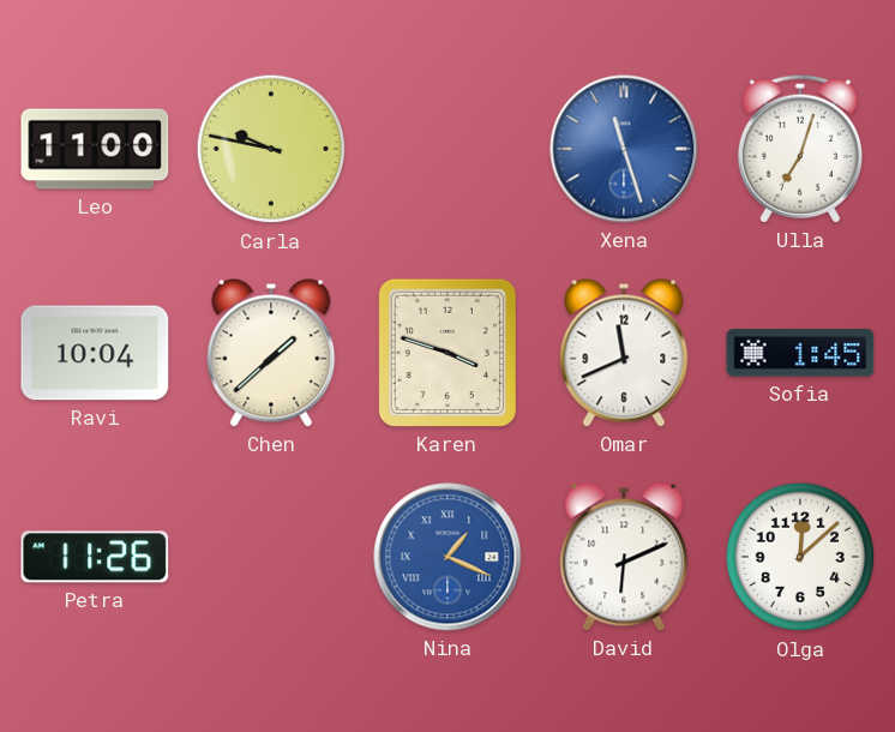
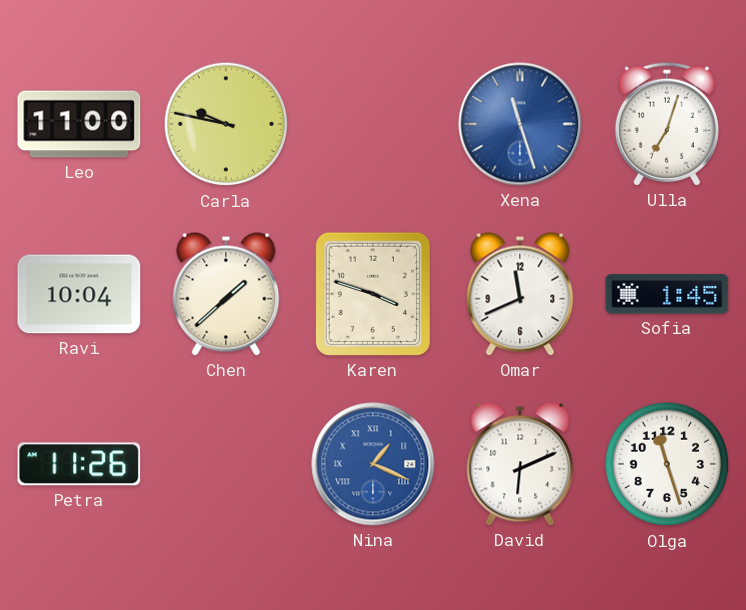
Olga: 12:08 -> 11:27 (667, 464)
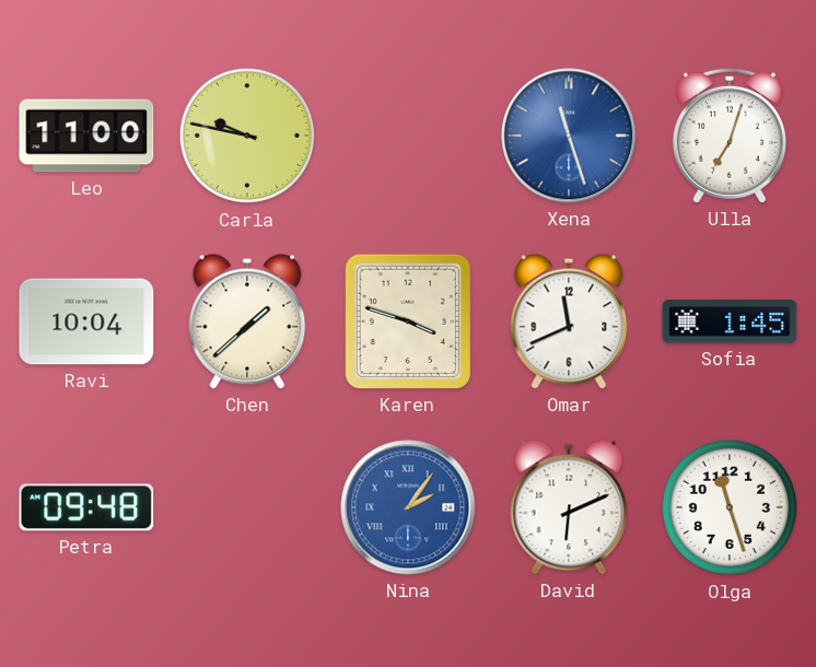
Petra: 11:26 -> 09:48 (86, 507)
Nina: 1:19 -> 2:06 (408, 507)
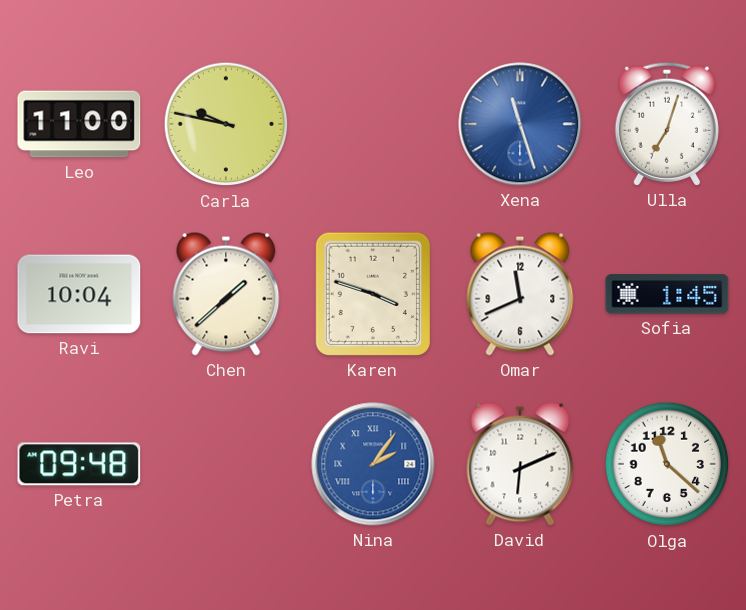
Olga: 11:27 -> 11:22 (667, 464)
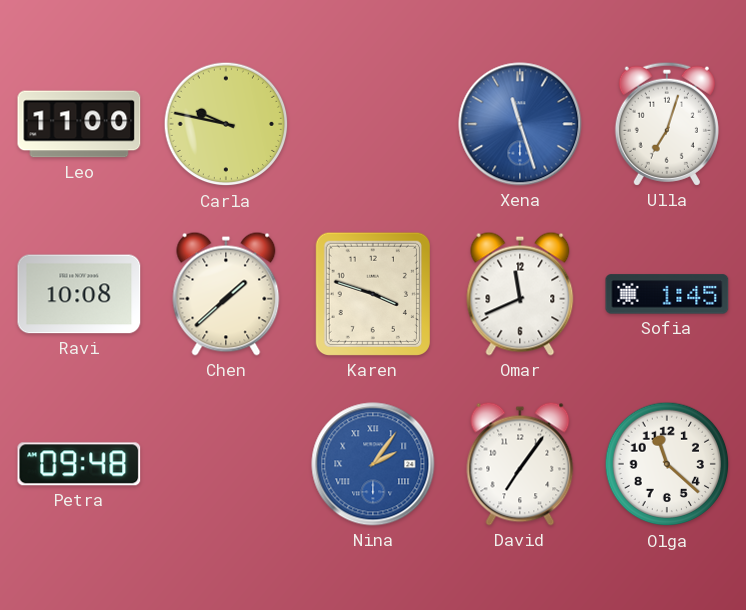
Ravi: 10:04 -> 10:08 (79, 294)
David: 6:11 -> 7:06 (520, 464)
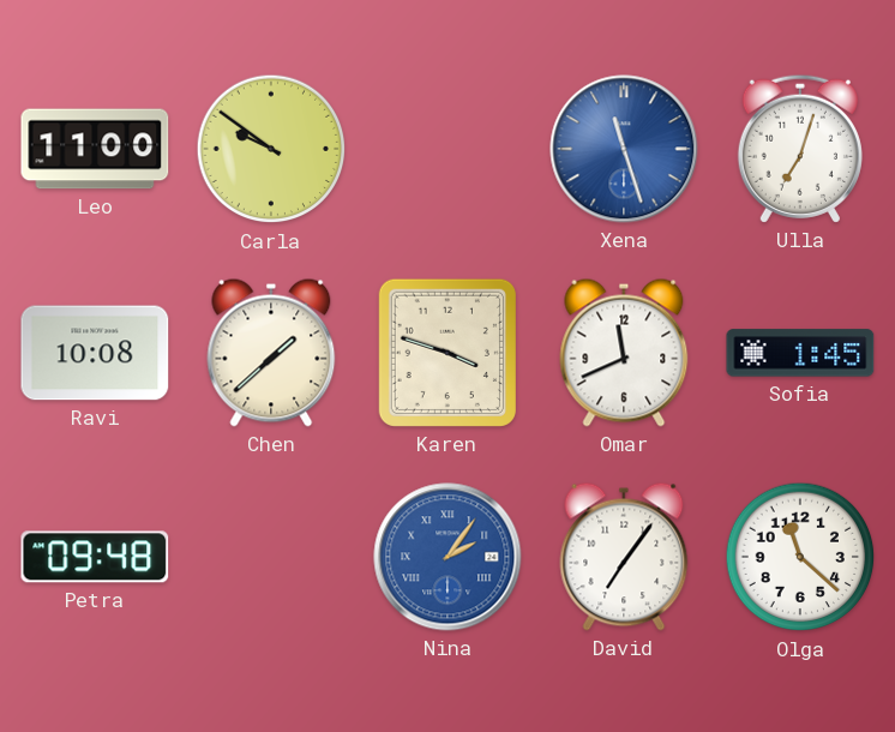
Carla: 9:47 -> 9:51 (271, 149)
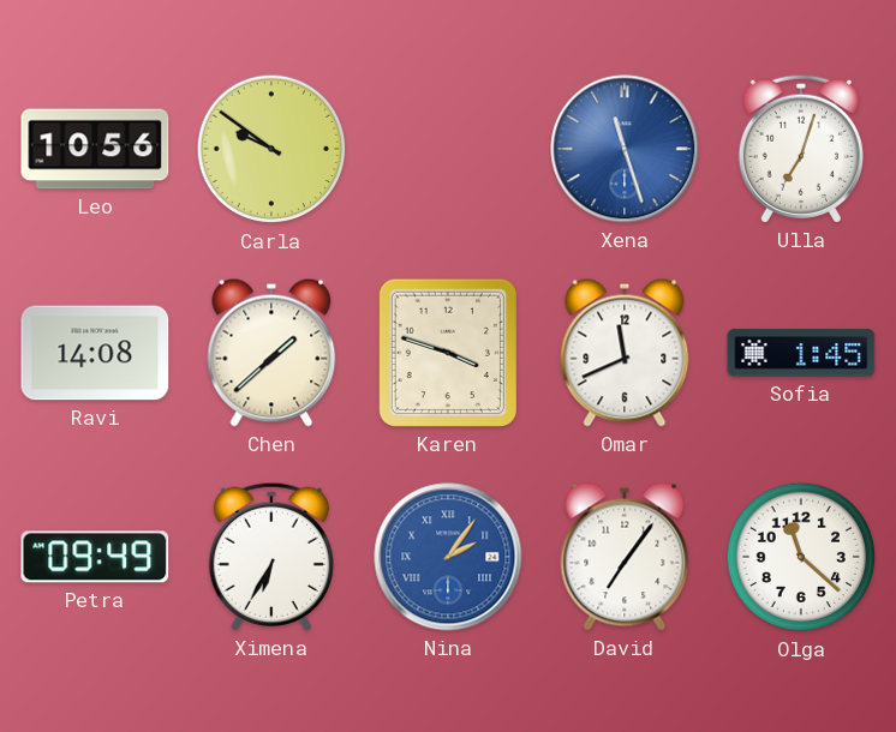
Leo: 11:00 -> 10:56 (95, 149)
Ravi: 10:08 -> 14:08 (95, 353)
Petra: 09:48 -> 09:49 (95, 557)
Ximena: none -> 6:35 (271, 557)
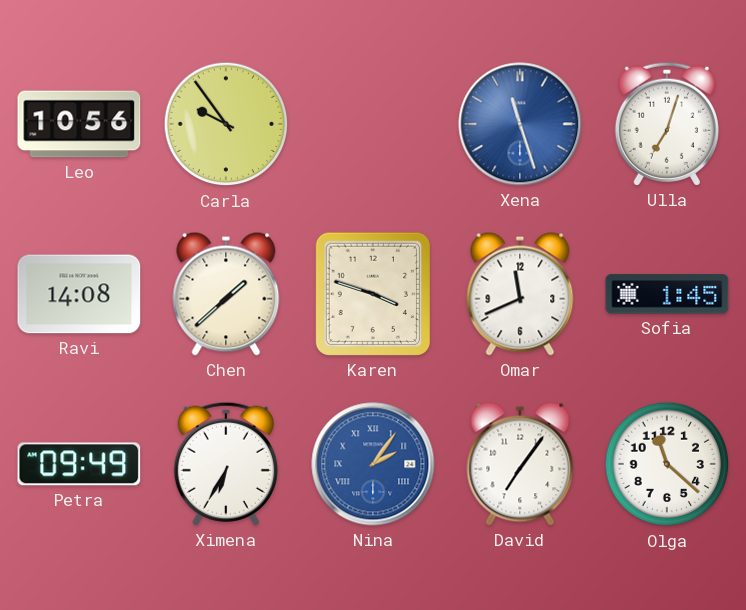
Carla: 9:51 -> 9:54 (226, 124)
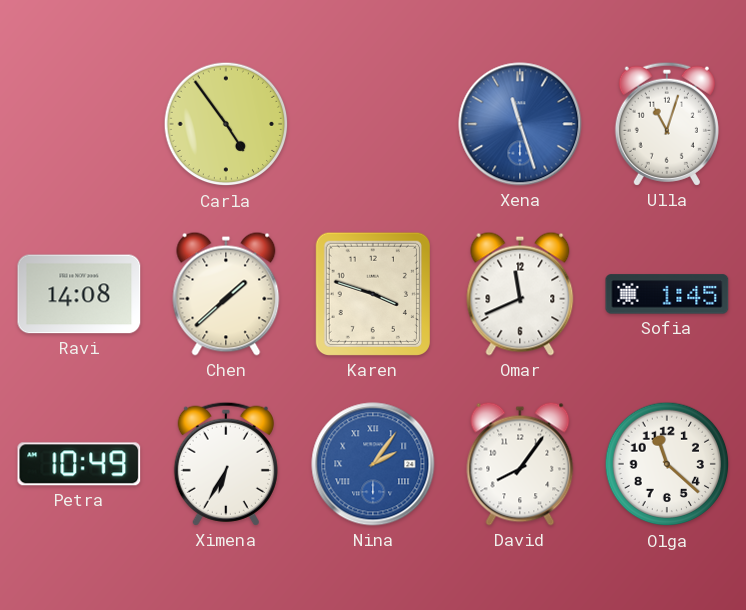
Leo: 10:56 -> none (79, 124)
Carla: 9:54 -> 4:54 (226, 124)
Ulla: 7:03 -> 11:03 (667, 124)
Petra: 09:49 -> 10:49 (79, 464)
David: 7:06 -> 8:06 (520, 464)
